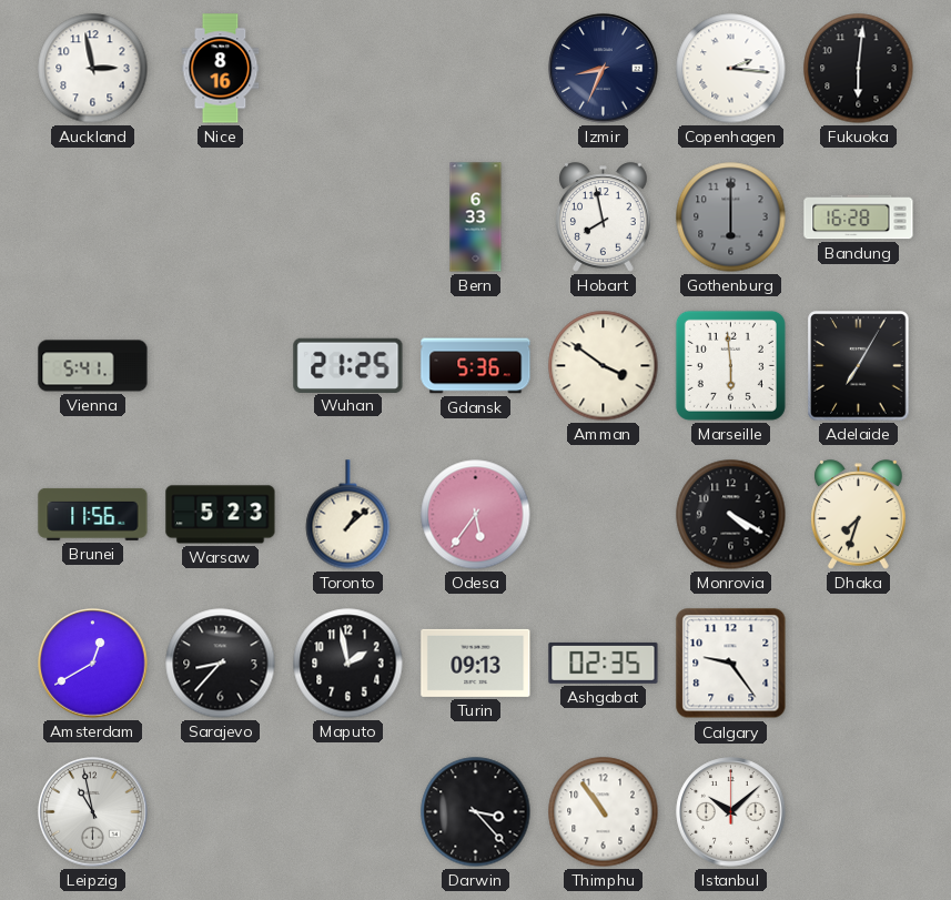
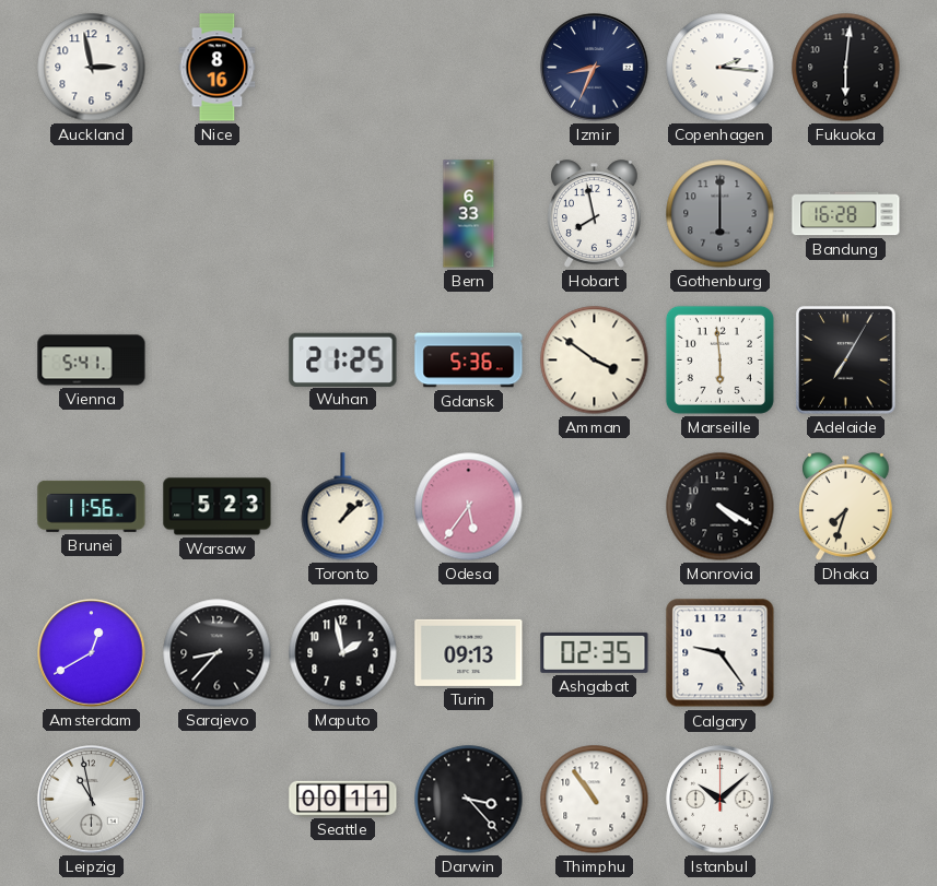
Seattle: none -> 00:11 (343, 799)
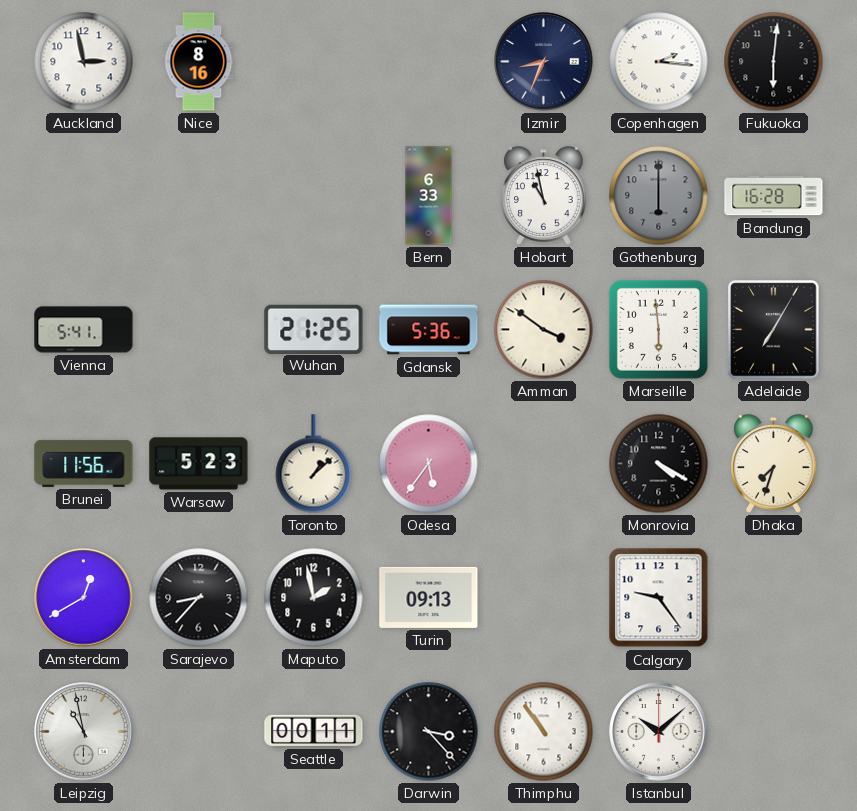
Hobart: 7:58 -> 10:58 (544, 196)
Ashgabat: 02:35 -> none (595, 652)
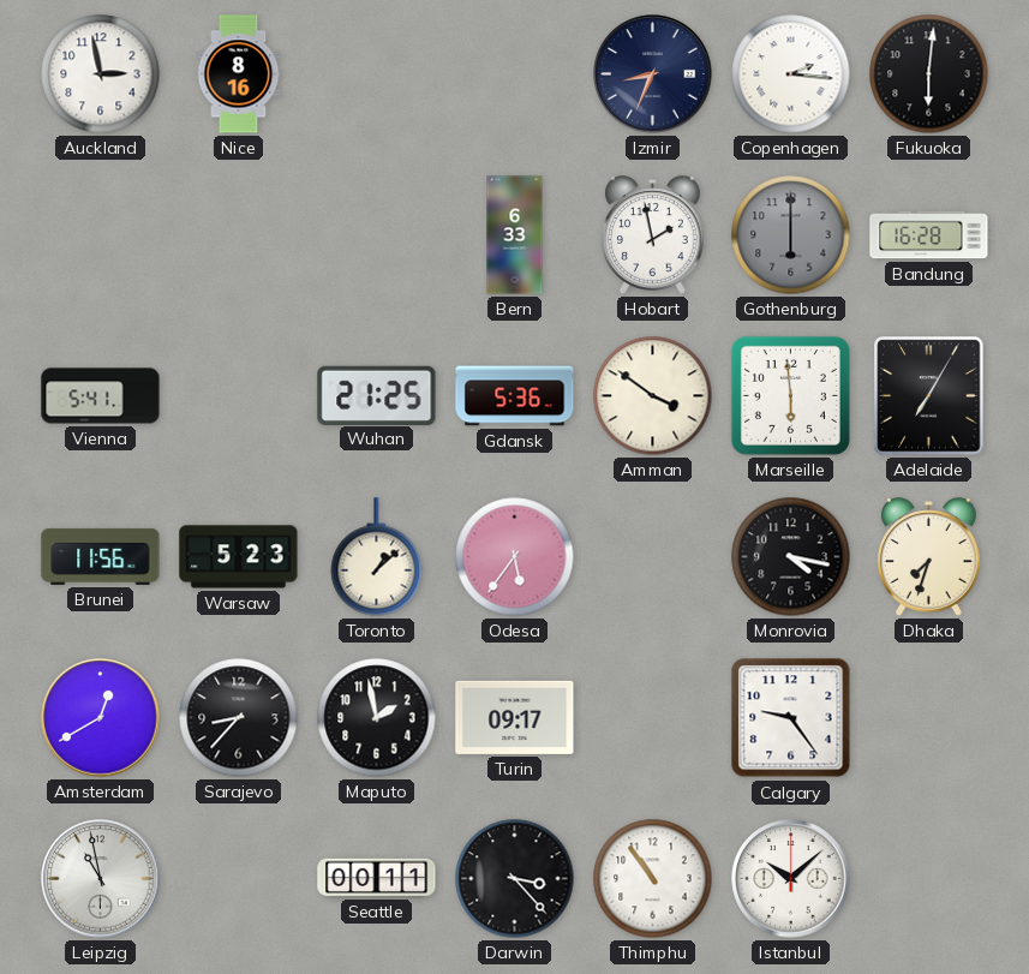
Hobart: 10:58 -> 1:58 (653, 235)
Monrovia: 4:20 -> 4:17 (791, 557)
Turin: 09:13 -> 09:17 (515, 717)
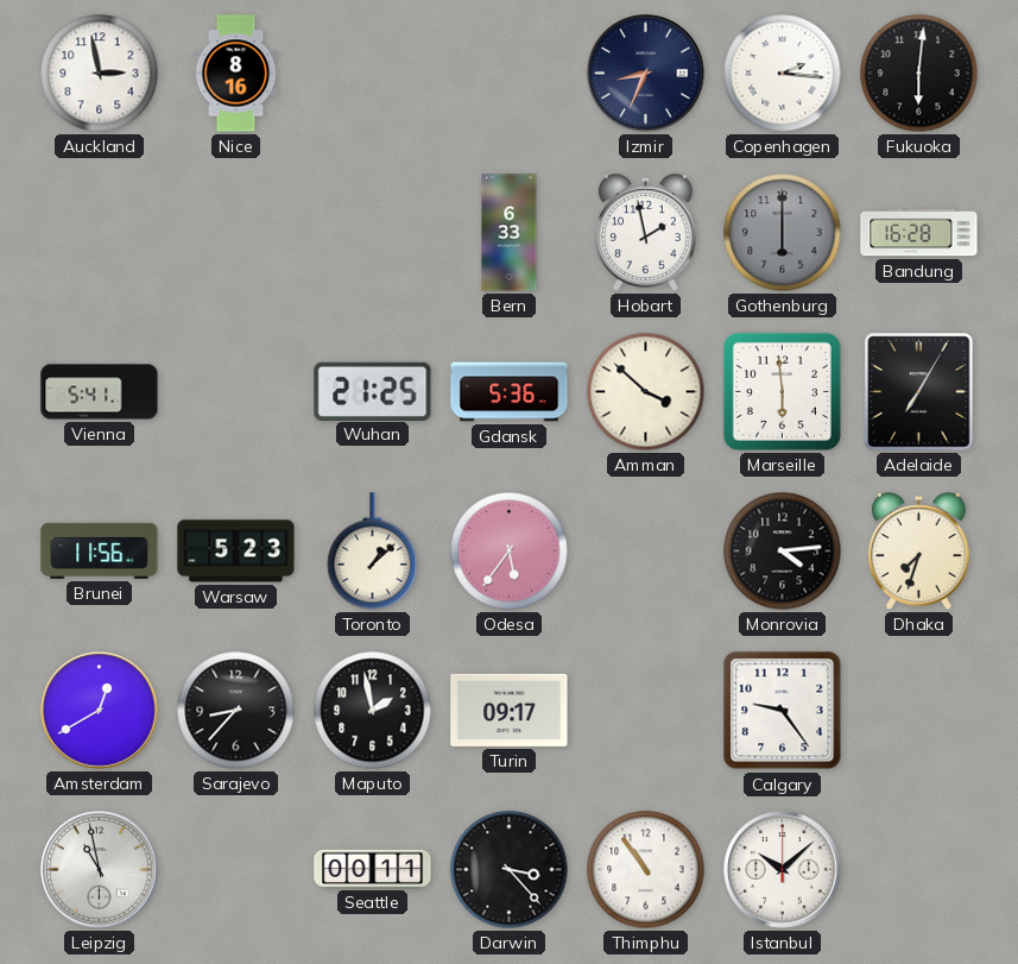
Amman: 3:51 -> 3:52 (646, 392)
Monrovia: 4:17 -> 4:14 (783, 552)
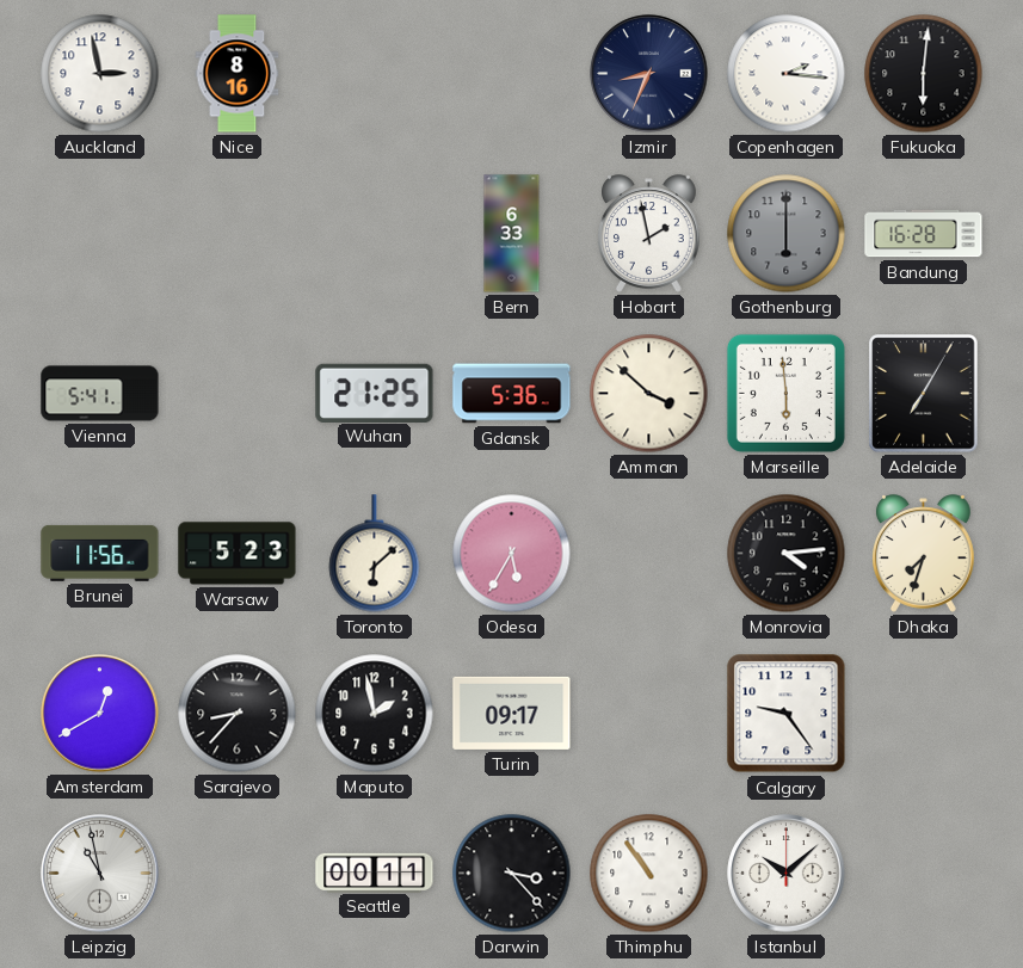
Toronto: 1:08 -> 6:08 (375, 554)
Odesa: 5:36 -> 5:35 (512, 554)
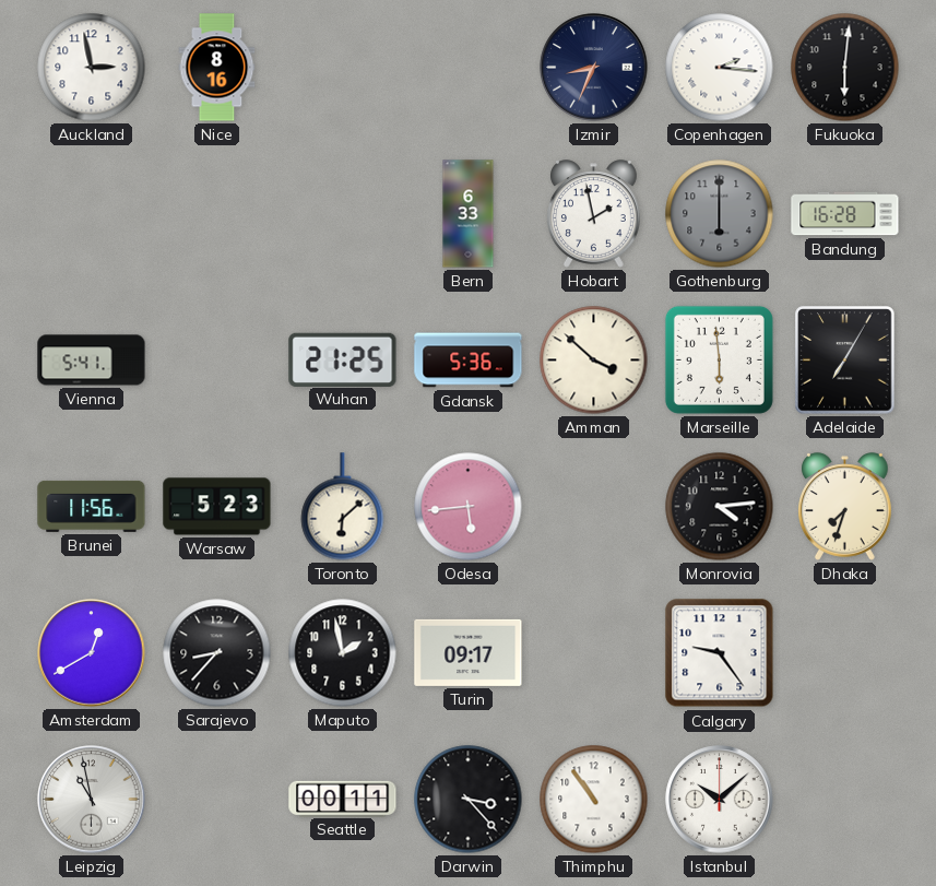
Odesa: 5:35 -> 5:44 (469, 507)
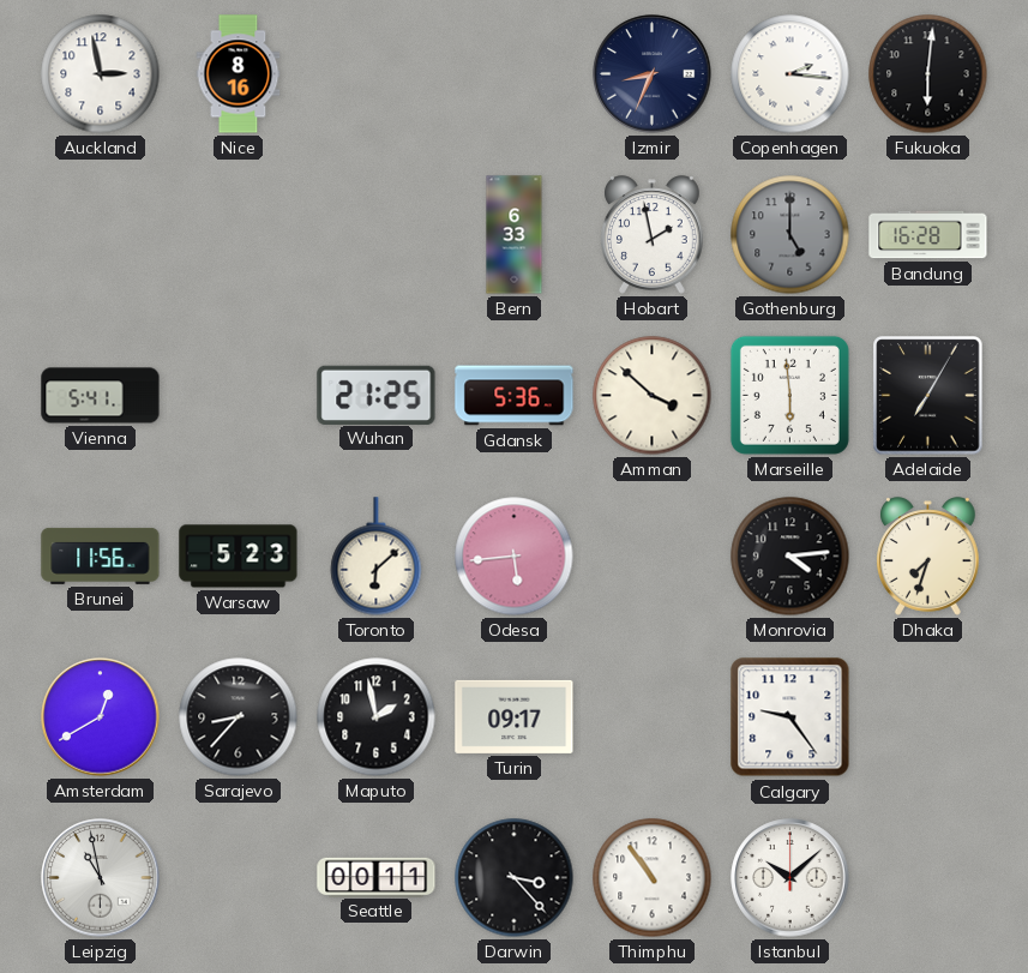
Gothenburg: 6:00 -> 5:00 (790, 235)
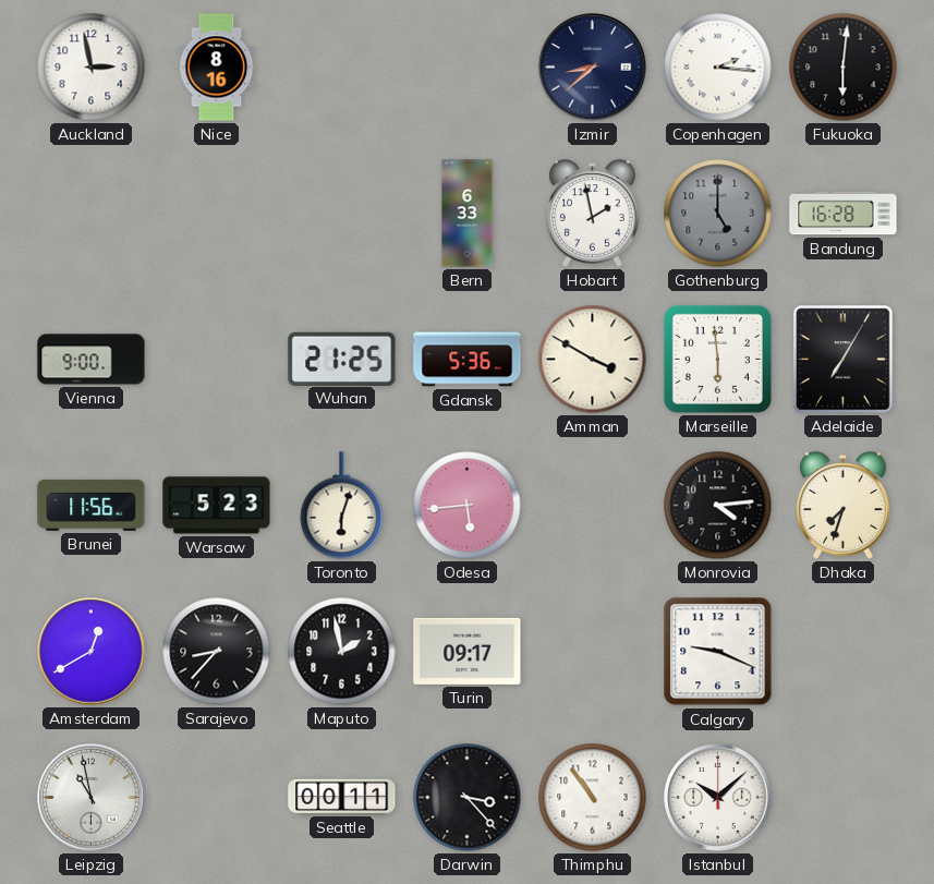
Izmir: 8:34 -> 8:38 (593, 68)
Vienna: 5:41 -> 9:00 (92, 360)
Amman: 3:52 -> 3:50 (593, 360)
Toronto: 6:08 -> 6:03 (342, 506)
Calgary: 9:24 -> 9:19 (718, 652)
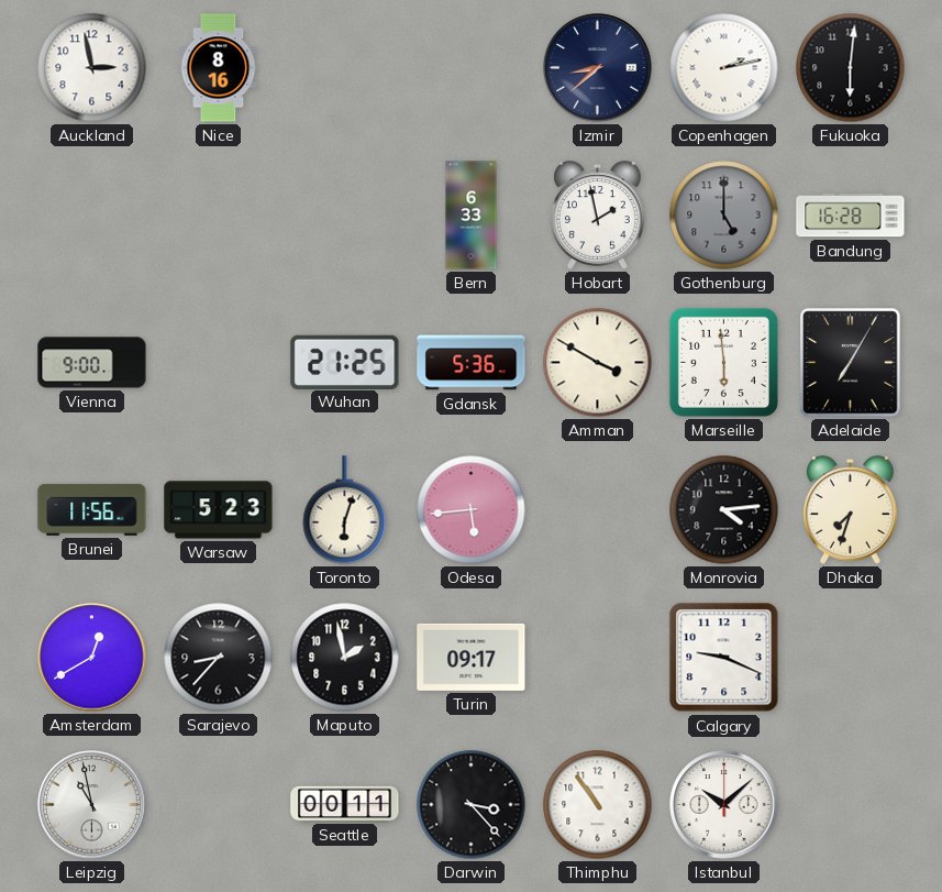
Copenhagen: 2:16 -> 2:13 (724, 68)
